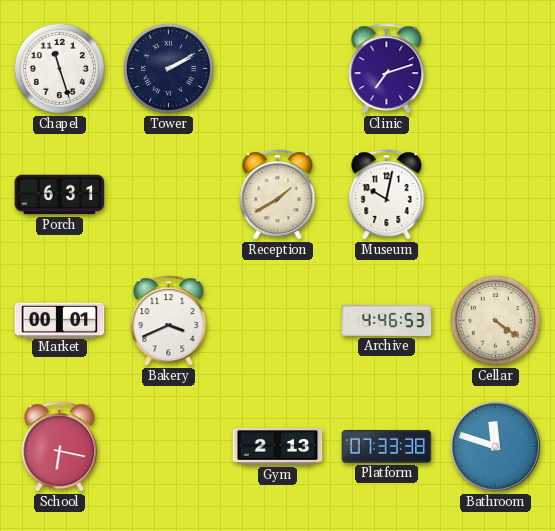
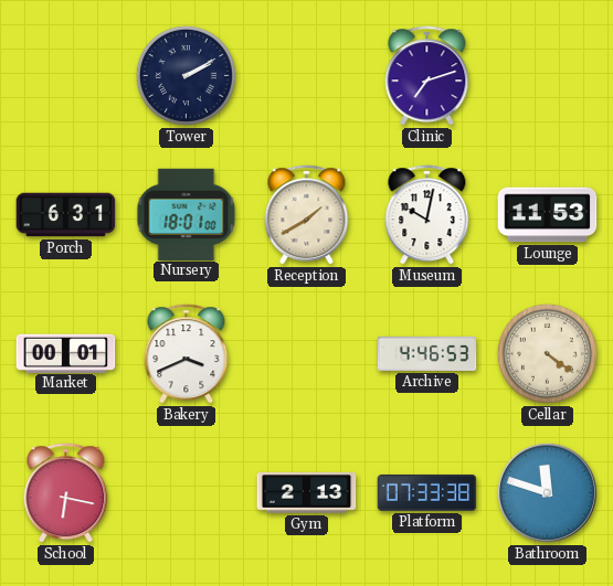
Chapel: 11:27 -> none (59, 68)
Nursery: none -> 18:01 (187, 214)
Lounge: none -> 11:53 (548, 215)
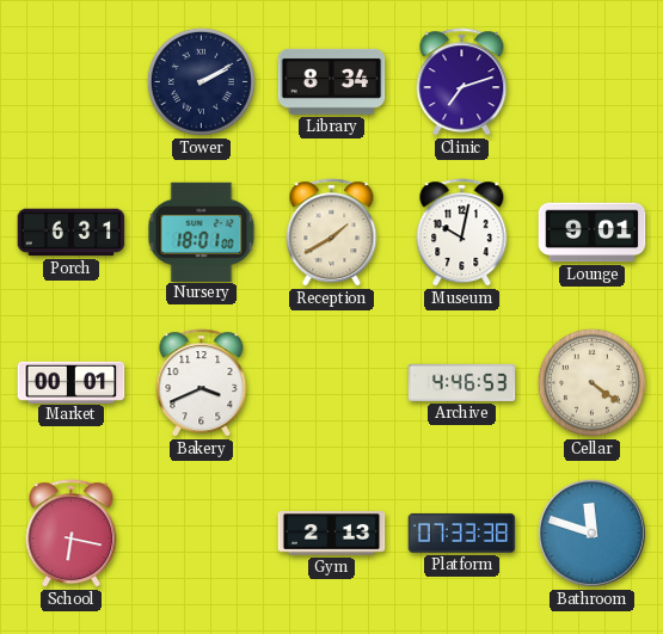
Library: none -> 8:34 (332, 81)
Lounge: 11:53 -> 9:01 (593, 233)
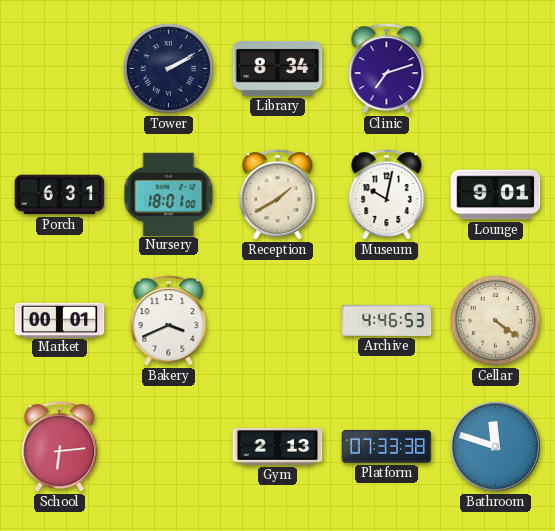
School: 6:17 -> 6:14 (60, 447)
